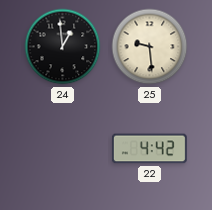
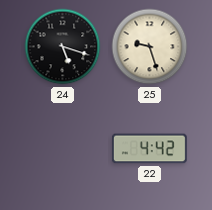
24: 12:59 -> 5:18 (63, 47)
25: 9:29 -> 9:27 (150, 47)
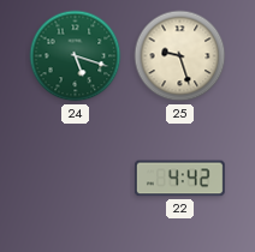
24 dial: black -> green (76, 56)
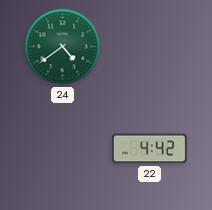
24: 5:18 -> 4:39 (63, 47)
25: 9:27 -> none (180, 56)
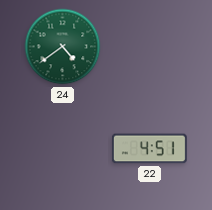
22: 4:42 -> 4:51 (149, 149)
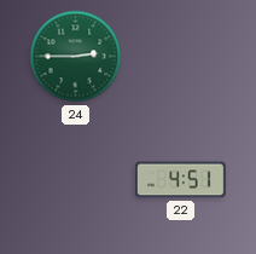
24: 4:39 -> 2:45 (76, 57)
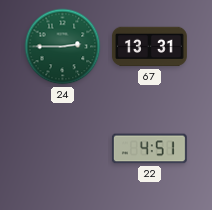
67: none -> 13:31 (149, 47)
